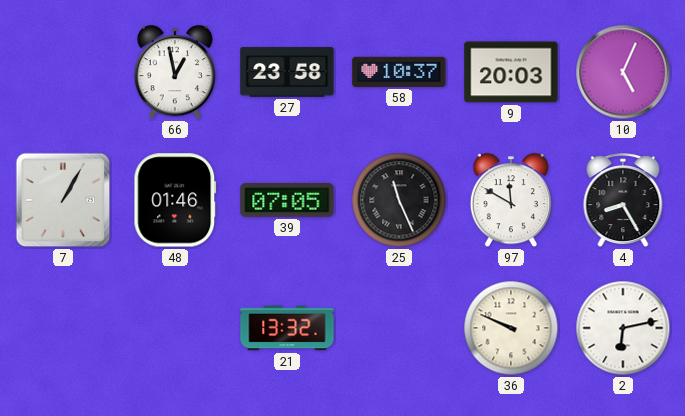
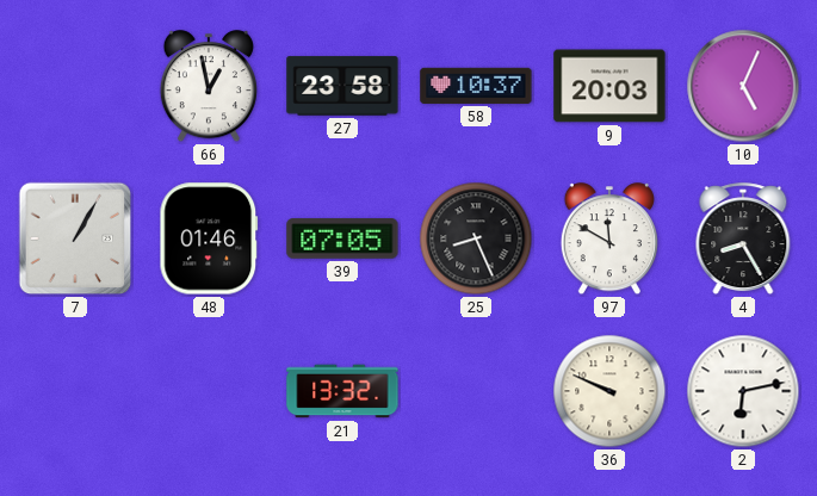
25: 11:26 -> 8:26 (476, 238)
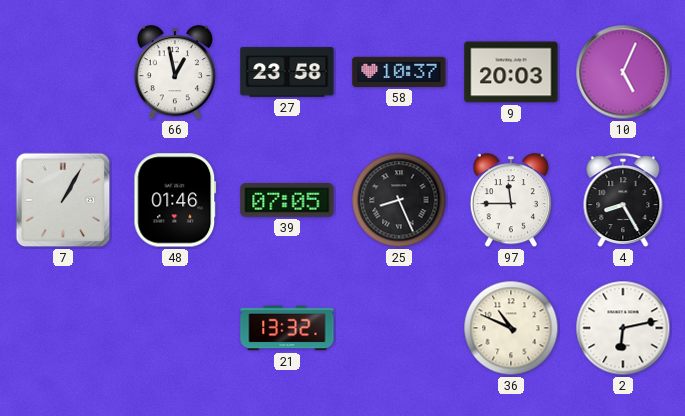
97: 11:50 -> 11:45 (511, 201)
36: 9:49 -> 10:49 (511, 328)
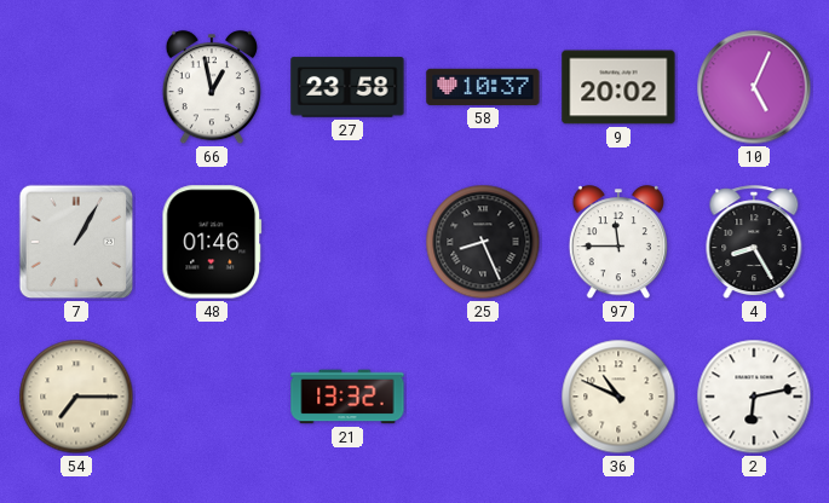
9: 20:03 -> 20:02 (618, 87)
39: 07:05 -> none (287, 200)
54: none -> 7:15 (76, 397)
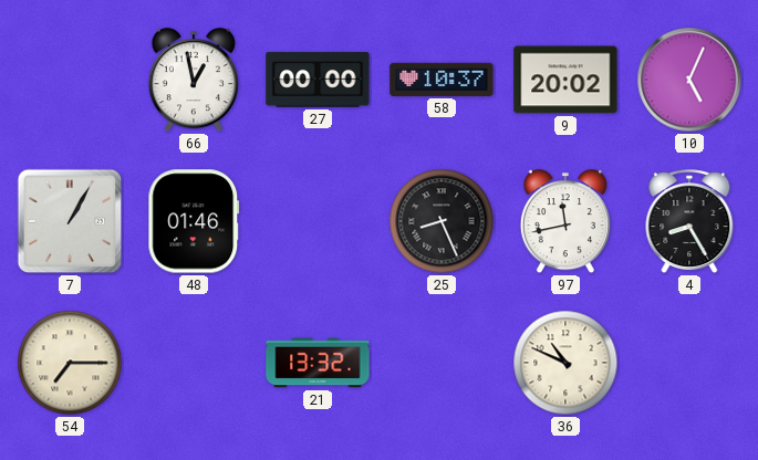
27: 23:58 -> 00:00 (318, 80)
97: 11:45 -> 11:43 (565, 222)
2: 6:13 -> none (754, 397)
